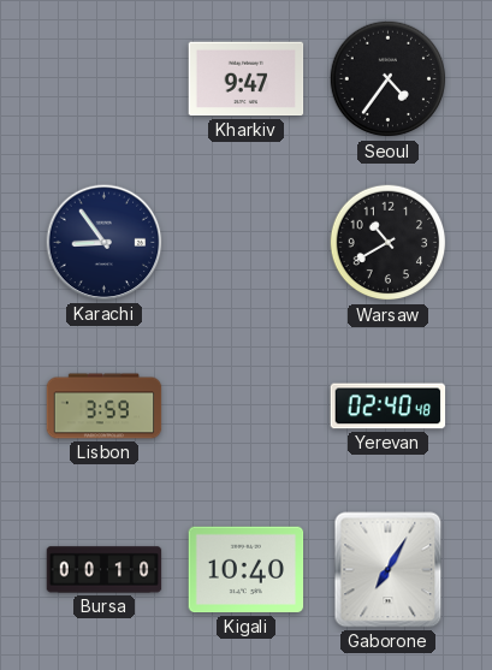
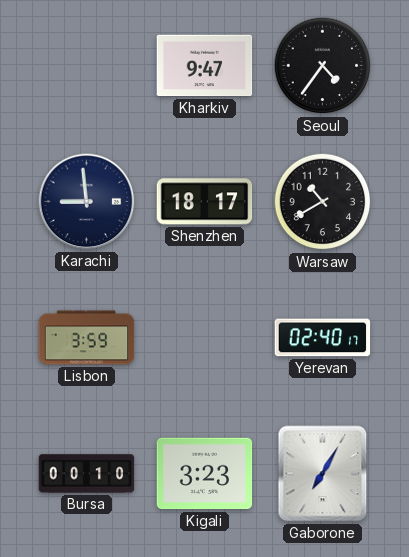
Karachi: 8:54 -> 8:59 (87, 202)
Shenzhen: none -> 18:17 (205, 202)
Yerevan: 02:40:48 -> 02:40:17 (323, 338)
Kigali: 10:40 -> 3:23 (205, 474)
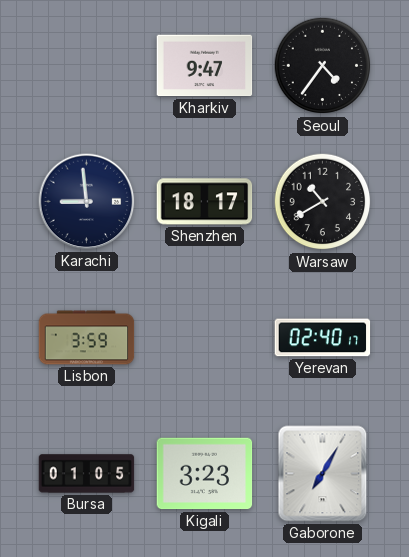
Bursa: 00:10 -> 01:05 (87, 474)
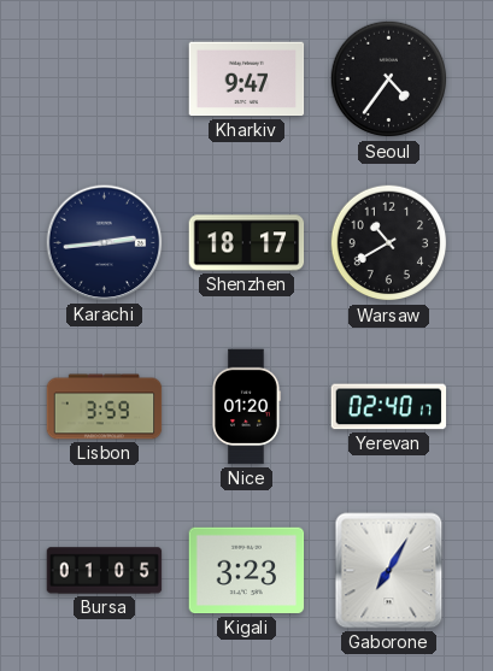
Karachi: 8:59 -> 2:44 (105, 243)
Nice: none -> 01:20 (246, 407)
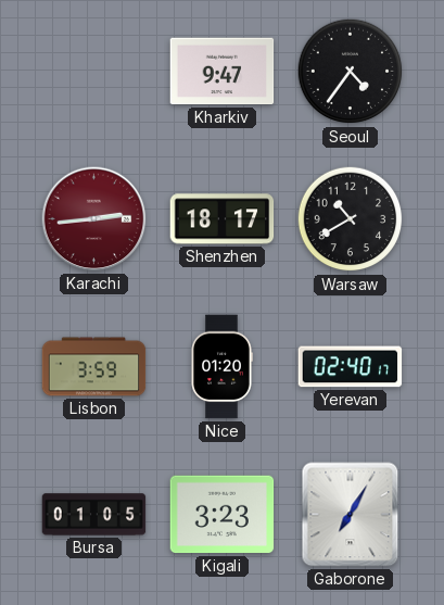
Karachi dial: navy -> burgundy (94, 219)
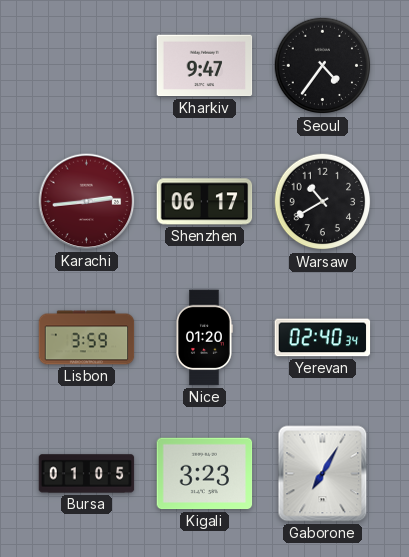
Shenzhen: 18:17 -> 06:17 (205, 202)
Yerevan: 02:40:17 -> 02:40:34 (323, 338)
